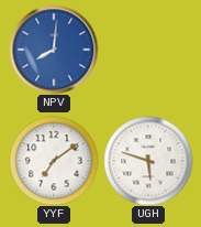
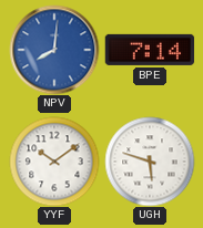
BPE: none -> 7:14 (150, 50)
YYF: 7:09 -> 10:09 (54, 162)
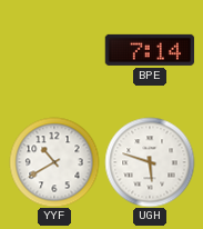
NPV: 8:01 -> none (54, 50)
YYF: 10:09 -> 10:40 (54, 162)
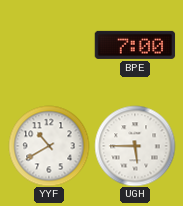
BPE: 7:14 -> 7:00 (135, 45)
UGH: 5:48 -> 5:45 (135, 146)
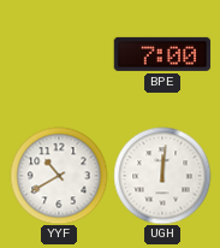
UGH: 5:45 -> 12:01 (162, 176)
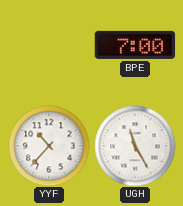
YYF: 10:40 -> 10:37 (49, 146)
UGH: 12:01 -> 11:25 (135, 146)
